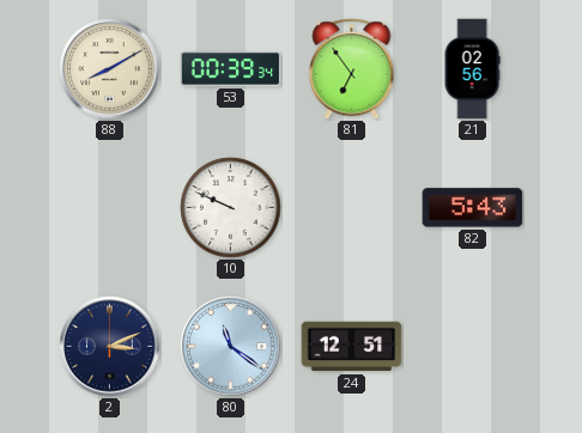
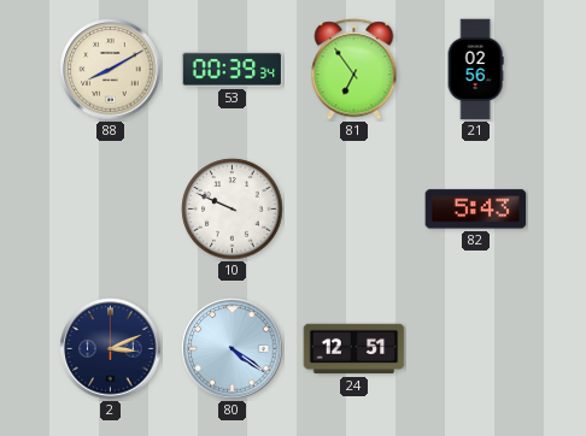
80: 11:21 -> 4:21 (233, 349)
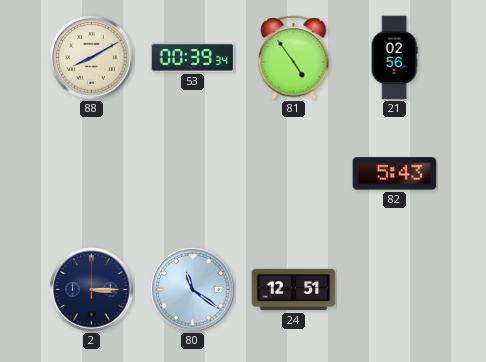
81: 6:54 -> 4:54 (294, 58)
10: 9:49 -> none (233, 210)
2: 3:11 -> 3:15 (92, 290)
80: 4:21 -> 11:21 (193, 290)
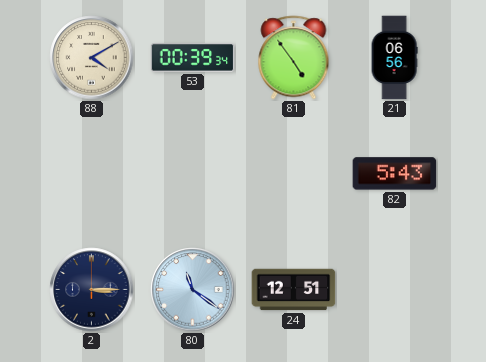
88: 8:10 -> 4:10 (92, 58)
21: 02:56 -> 06:56 (394, 58)
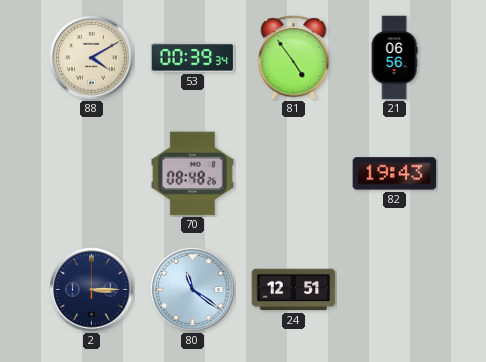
70: none -> 08:48 (192, 174)
82: 5:43 -> 19:43 (395, 174)
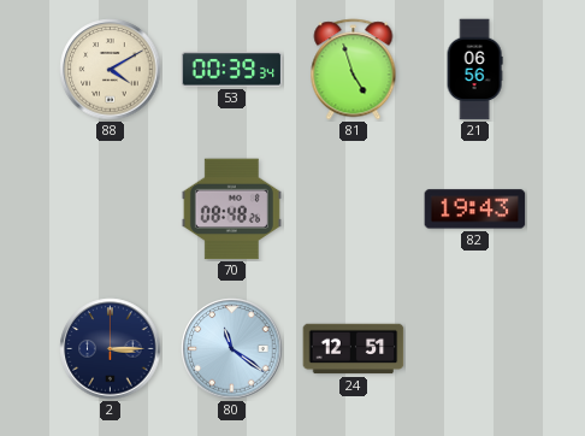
81: 4:54 -> 4:57 (354, 70)
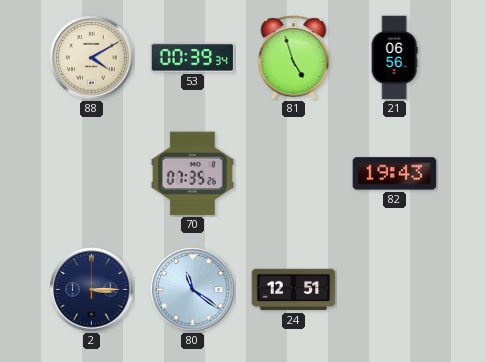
70: 08:48 -> 07:35 (192, 174)
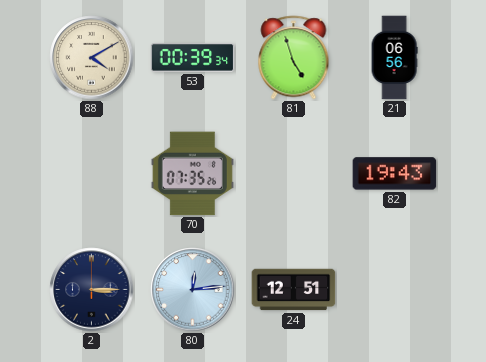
80: 11:21 -> 12:14 (193, 290)
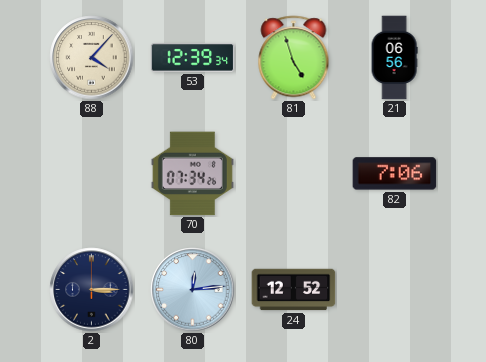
88: 4:10 -> 4:07 (92, 58)
53: 00:39 -> 12:39 (193, 58)
70: 07:35 -> 07:34 (192, 174)
82: 19:43 -> 7:06 (395, 174)
24: 12:51 -> 12:52 (294, 290)
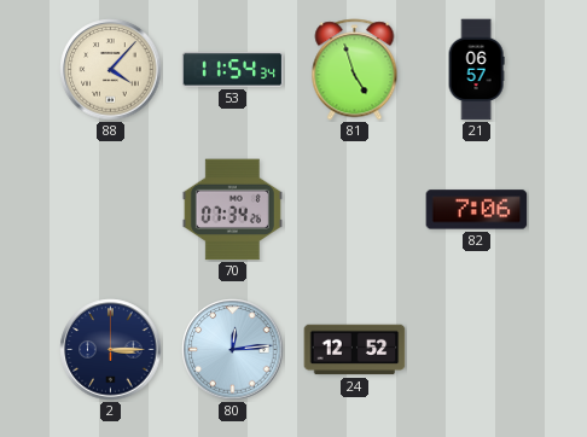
53: 12:39 -> 11:54 (233, 70)
21: 06:56 -> 06:57 (476, 70)
